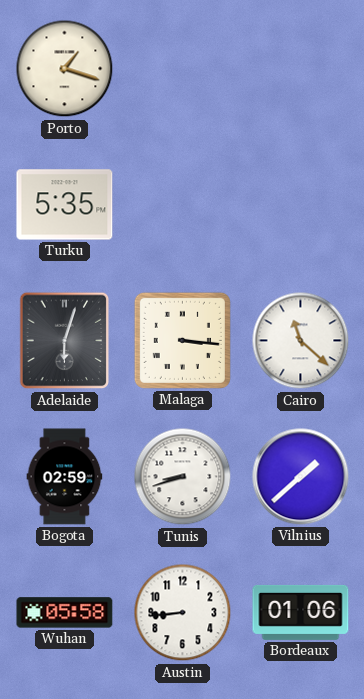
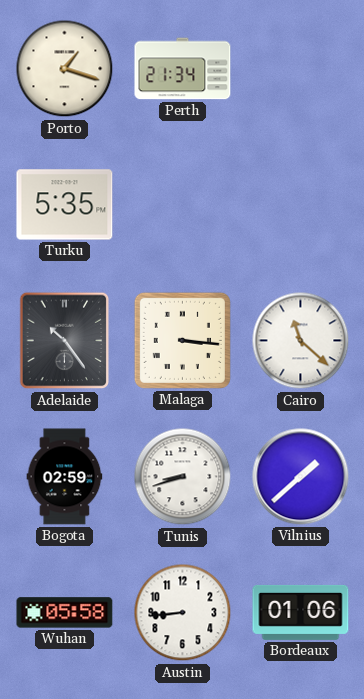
Perth: none -> 21:34 (183, 69)
Adelaide: 6:03 -> 10:24 (65, 341)
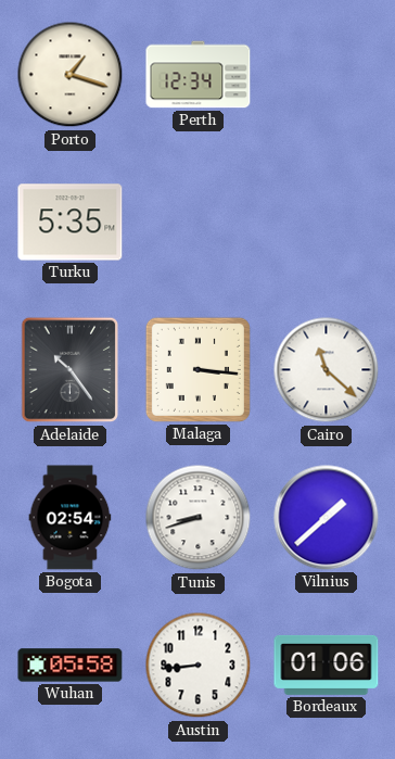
Perth: 21:34 -> 12:34 (199, 75)
Bogota: 02:59 -> 02:54 (71, 518)
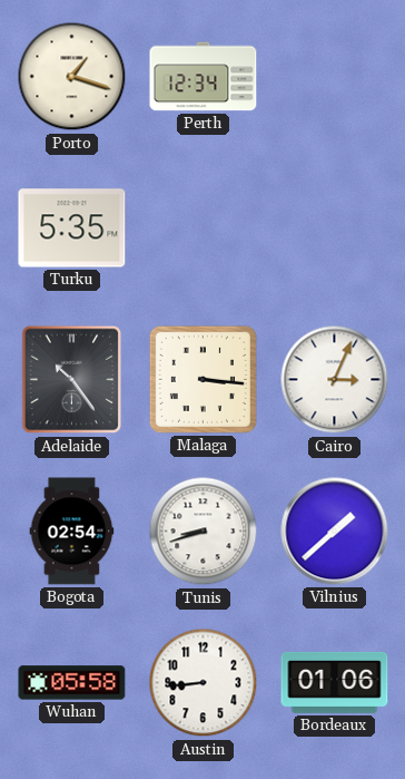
Cairo: 11:22 -> 3:04 (335, 380)
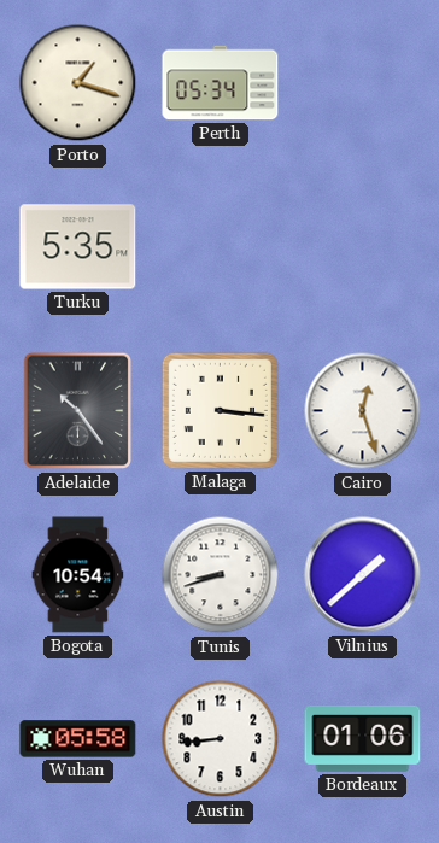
Perth: 12:34 -> 05:34 (221, 83)
Cairo: 3:04 -> 12:27 (363, 411)
Bogota: 02:54 -> 10:54 (78, 575)
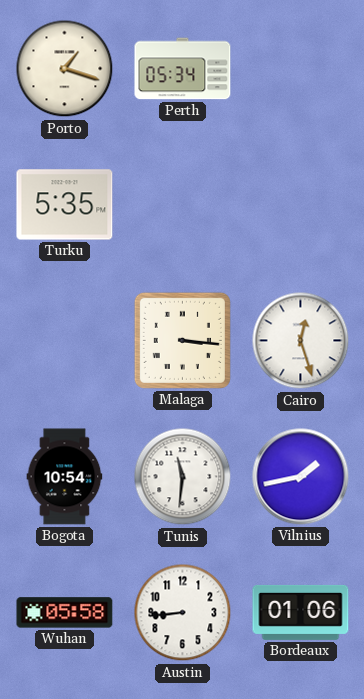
Adelaide: 10:24 -> none (78, 411)
Tunis: 8:42 -> 11:31 (183, 477)
Vilnius: 1:38 -> 1:43 (301, 477)
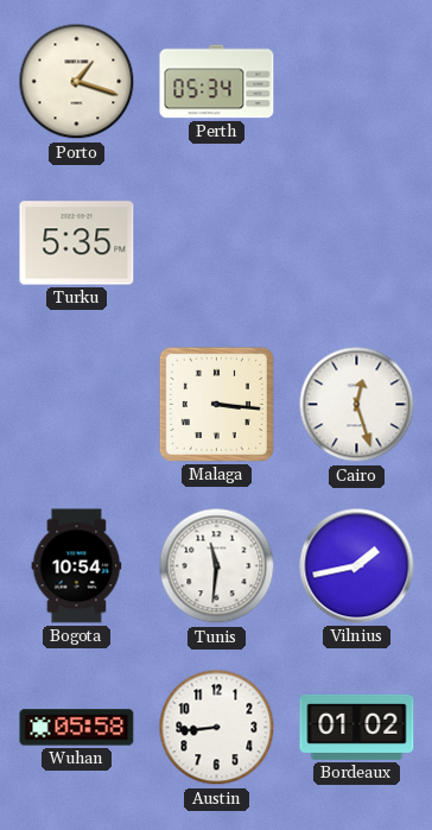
Bordeaux: 01:06 -> 01:02 (357, 727)
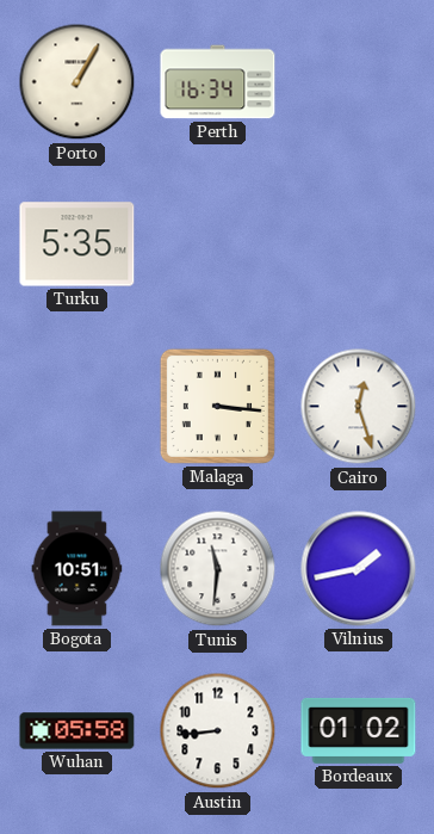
Porto: 1:18 -> 1:05 (77, 82)
Perth: 05:34 -> 16:34 (218, 82)
Bogota: 10:54 -> 10:51 (77, 569)
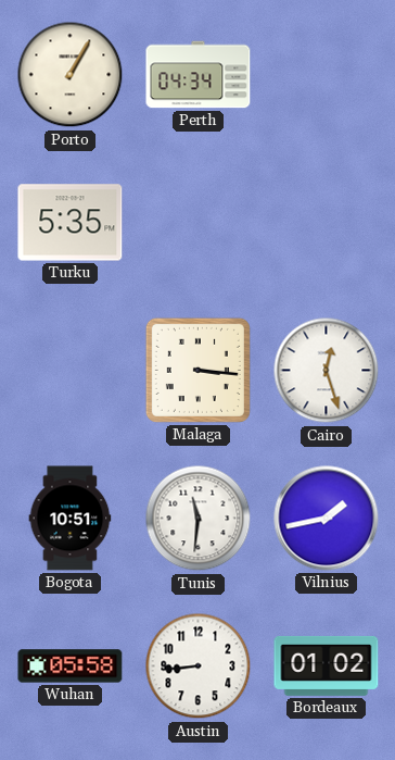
Perth: 16:34 -> 04:34 (199, 75)
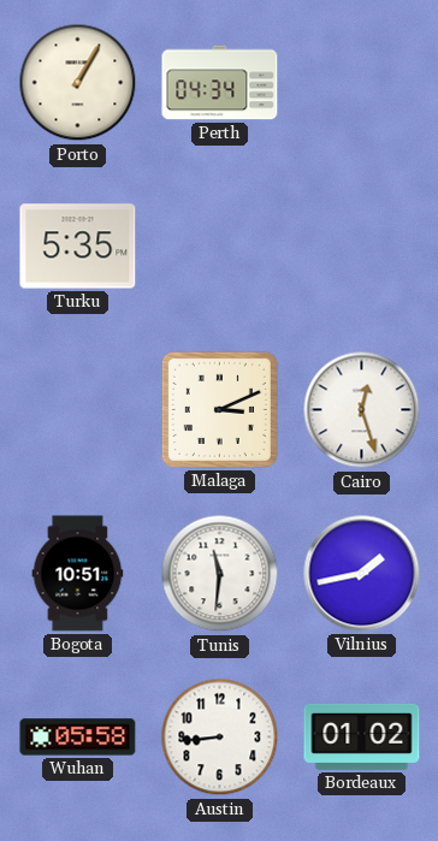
Malaga: 3:16 -> 3:11 (219, 409)
